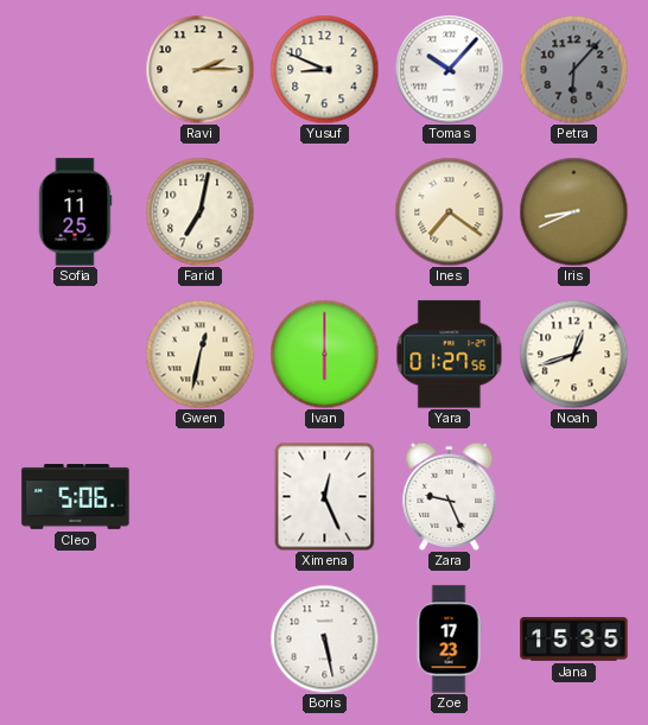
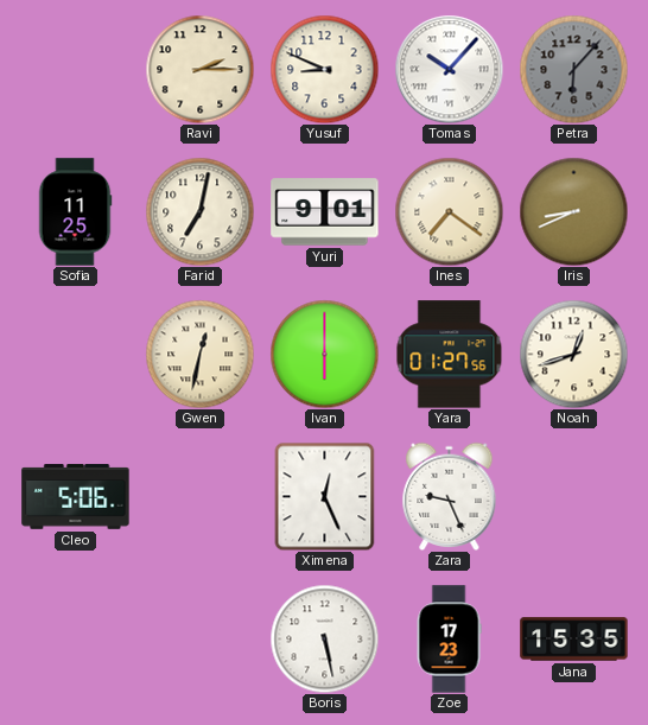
Yuri: none -> 9:01 (325, 212)
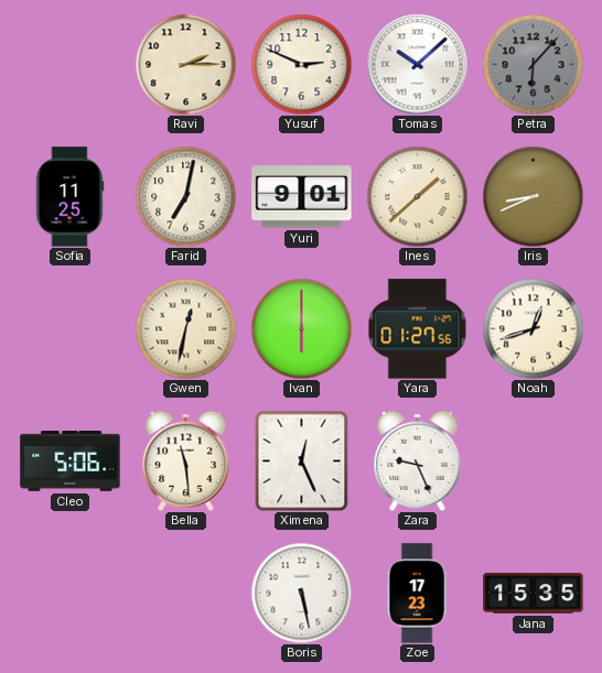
Yusuf: 8:49 -> 2:49 (301, 64)
Tomas: 10:07 -> 10:08 (417, 64)
Ines: 7:21 -> 1:38 (417, 196)
Bella: none -> 11:29 (186, 460)
